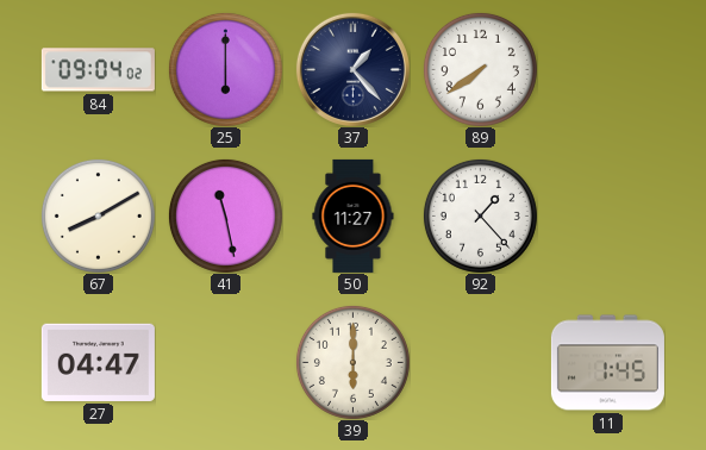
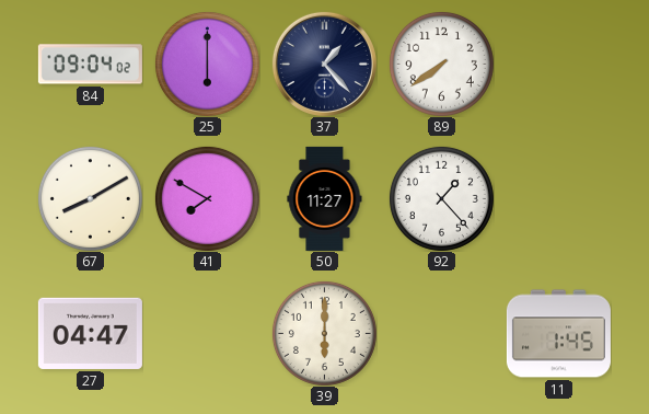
41: 11:28 -> 7:50 (207, 198)
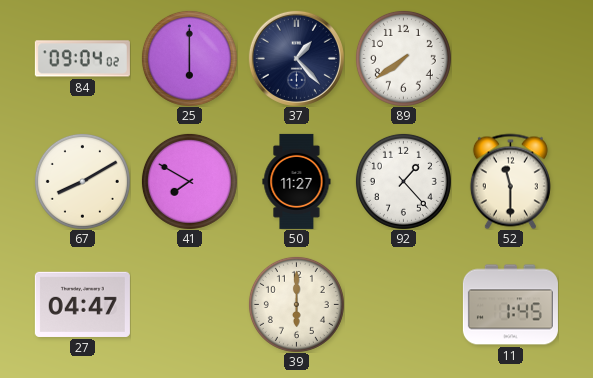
52: none -> 11:30 (510, 181)
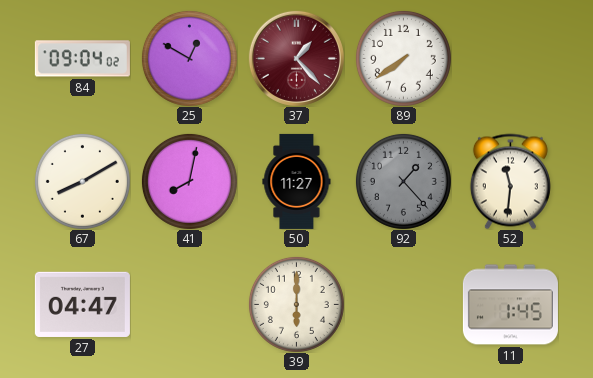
25: 6:00 -> 12:50 (189, 58)
37 dial: navy -> burgundy (296, 58)
41: 7:50 -> 8:02 (189, 181)
92 dial: white -> grey (403, 181)
52: 11:30 -> 11:31 (510, 181)
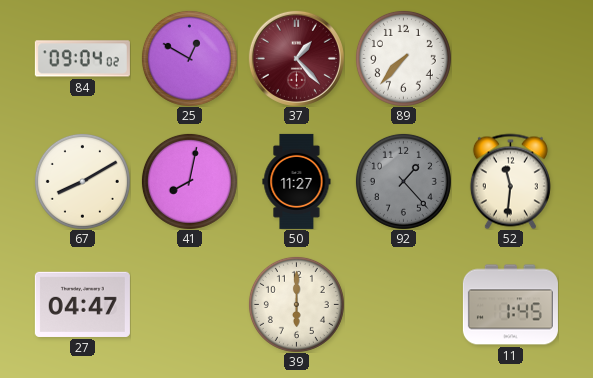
89: 7:39 -> 7:37 (403, 58)
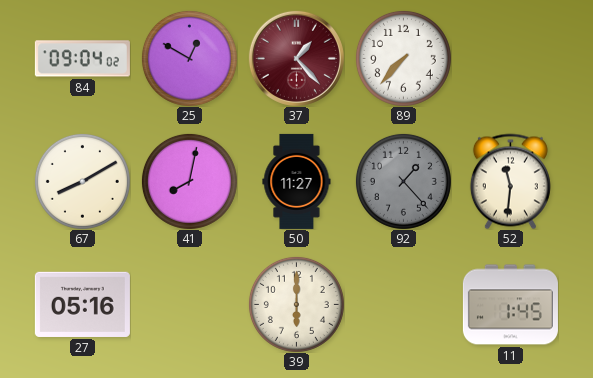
27: 04:47 -> 05:16 (82, 304)
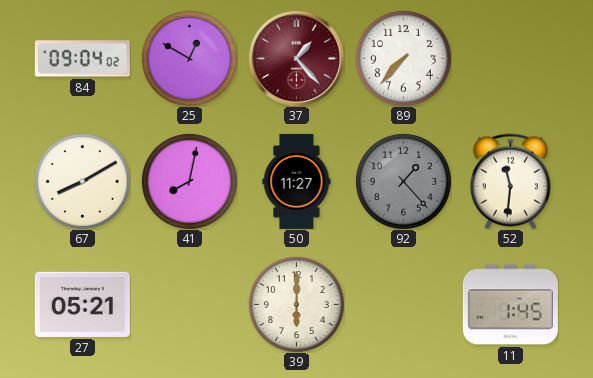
27: 05:16 -> 05:21 (82, 304)
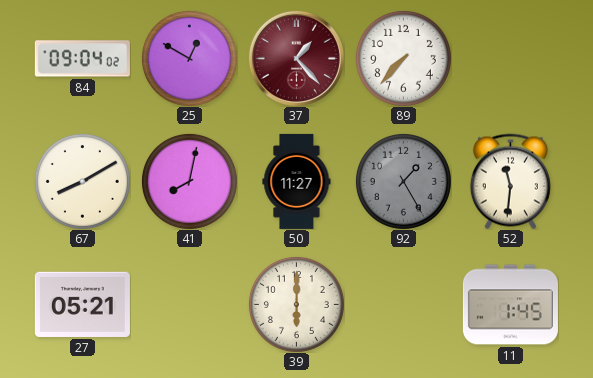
92: 1:23 -> 1:25 (403, 181)
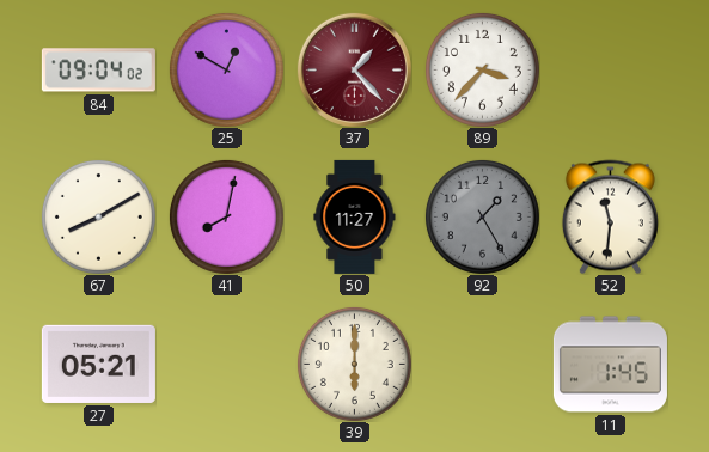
89: 7:37 -> 3:37 (482, 69)
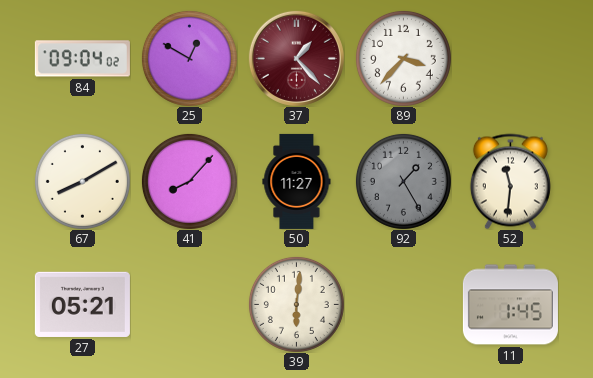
41: 8:02 -> 8:07 (189, 181)
39: 6:00 -> 6:01 (296, 304)
